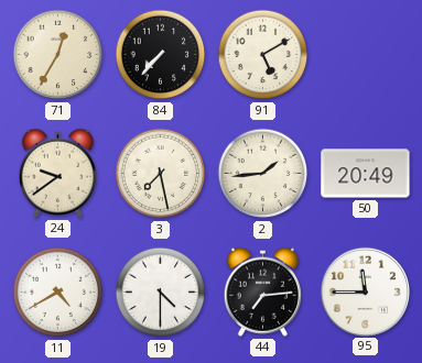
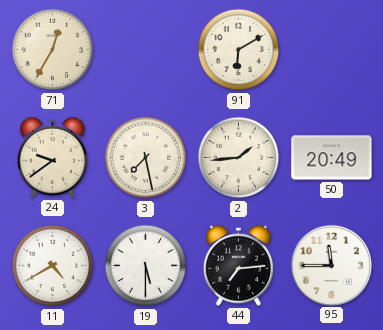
84: 7:37 -> none (161, 55)
91: 5:10 -> 6:10 (239, 50)
19: 4:30 -> 5:30 (146, 266)
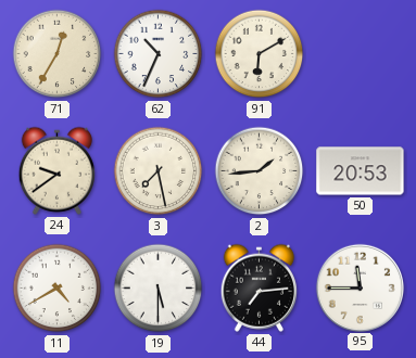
62: none -> 10:34 (159, 54)
50: 20:49 -> 20:53 (361, 171)
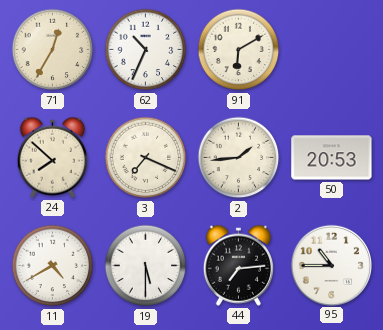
24: 9:39 -> 7:52 (52, 157)
3: 7:28 -> 7:19 (146, 158)
95: 11:45 -> 10:45 (331, 265)
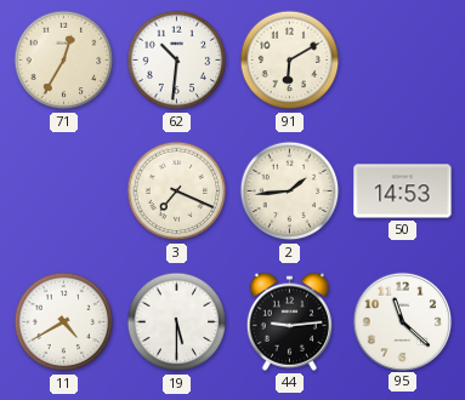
62: 10:34 -> 10:31 (177, 61)
24: 7:52 -> none (52, 157)
50: 20:53 -> 14:53 (403, 192)
44: 7:14 -> 9:14 (289, 321)
95: 10:45 -> 11:22 (402, 321)
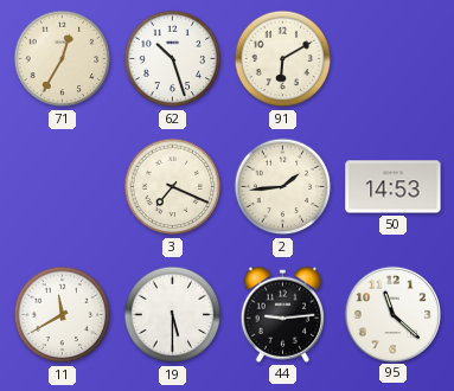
62: 10:31 -> 10:27 (173, 59)
11: 4:40 -> 11:40 (63, 315)
